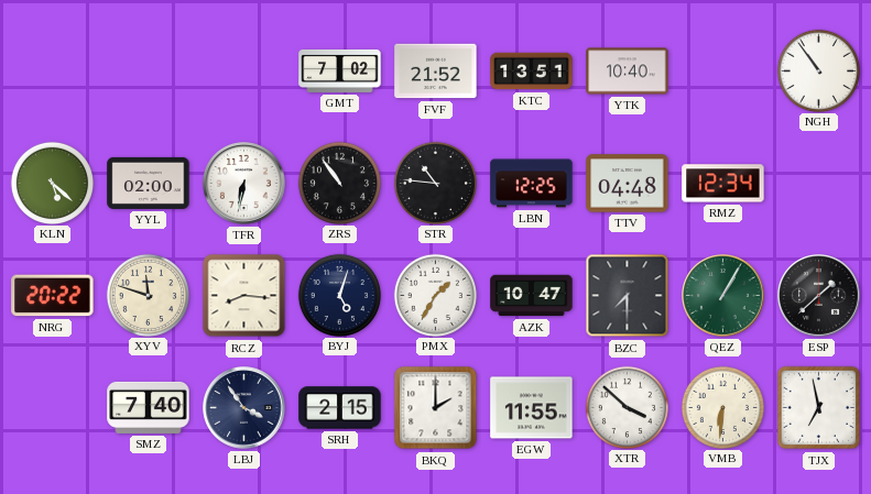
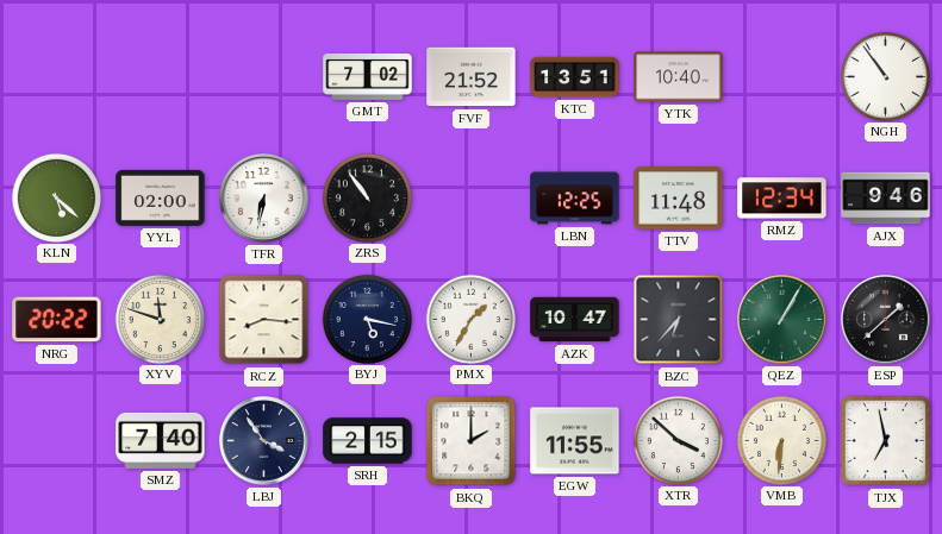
STR: 10:46 -> none (435, 183)
TTV: 04:48 -> 11:48 (679, 199)
AJX: none -> 9:46 (886, 199)
BYJ: 5:03 -> 5:17 (367, 319)
BZC: 7:30 -> 6:37 (679, 320)
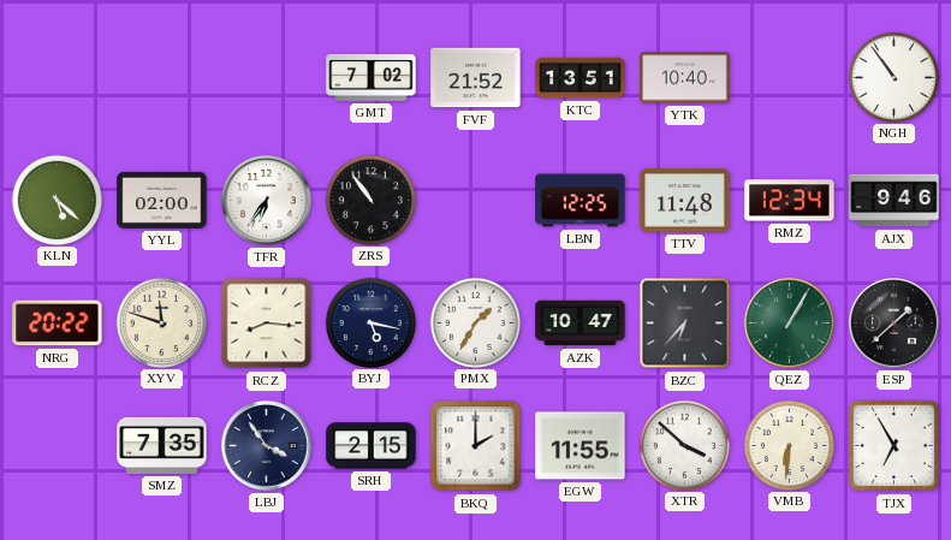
TFR: 6:32 -> 6:36 (267, 201)
SMZ: 7:40 -> 7:35 (162, 445)
TJX: 6:58 -> 6:55 (894, 446)
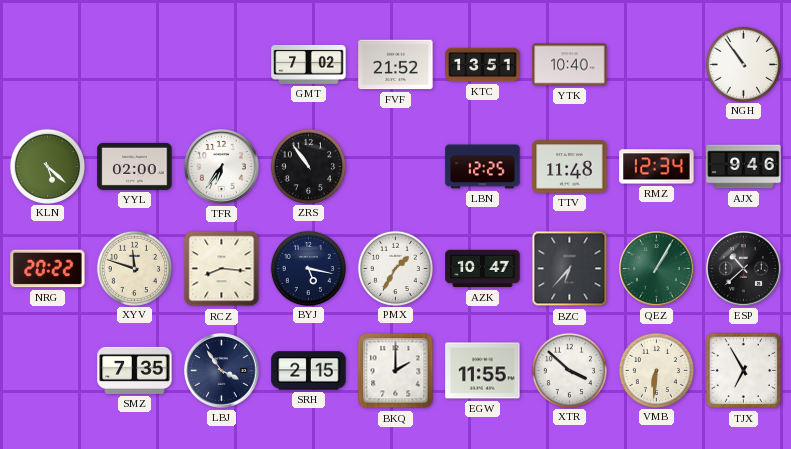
ESP: 1:38 -> 10:38 (744, 269)
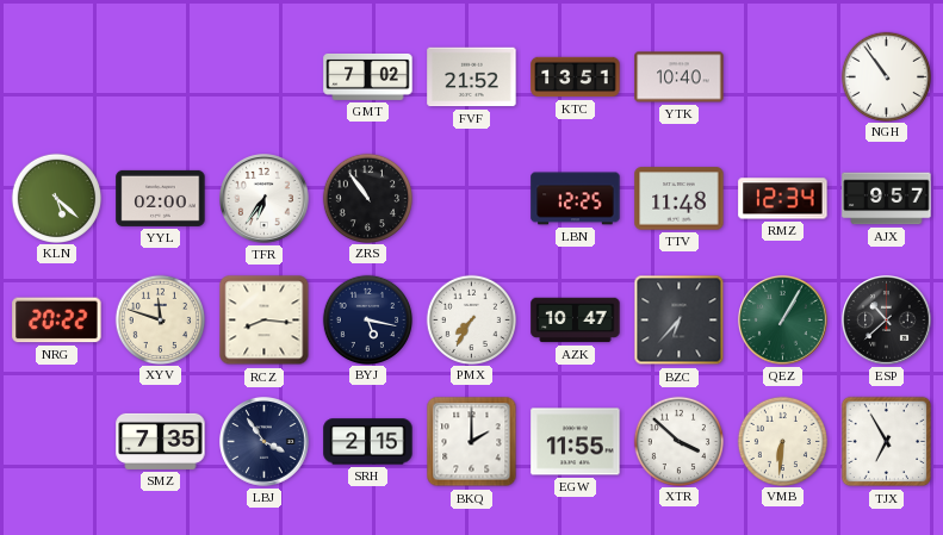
AJX: 9:46 -> 9:57 (887, 199)
PMX: 1:35 -> 7:35 (471, 319)
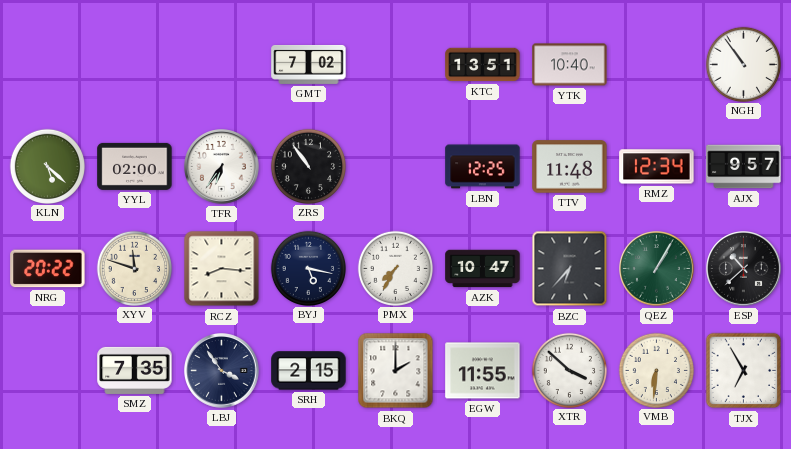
FVF: 21:52 -> none (472, 77)
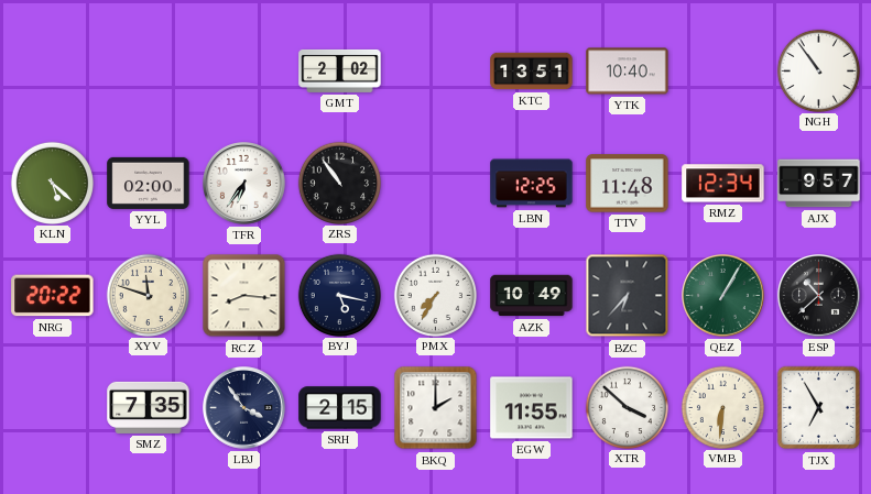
GMT: 7:02 -> 2:02 (340, 70)
AZK: 10:47 -> 10:49 (532, 296)
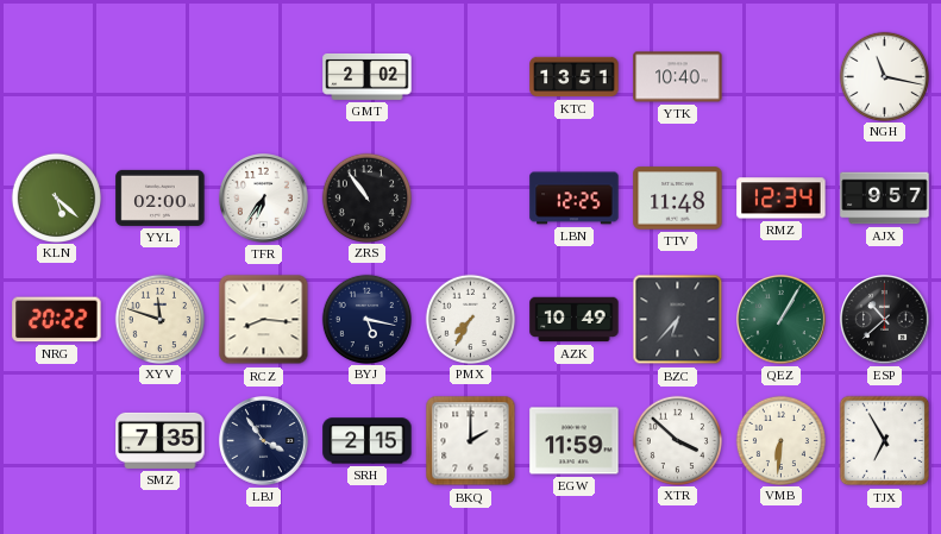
NGH: 10:54 -> 11:17 (884, 76)
EGW: 11:55 -> 11:59 (575, 441)
